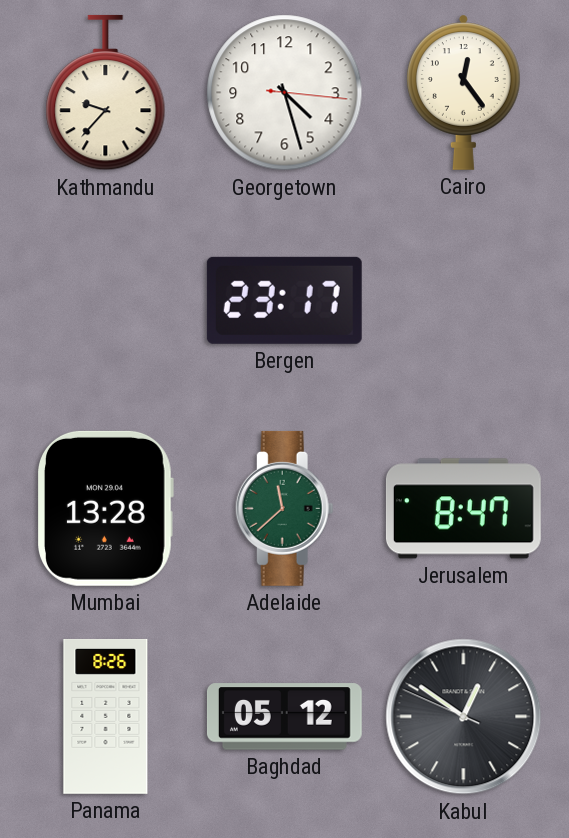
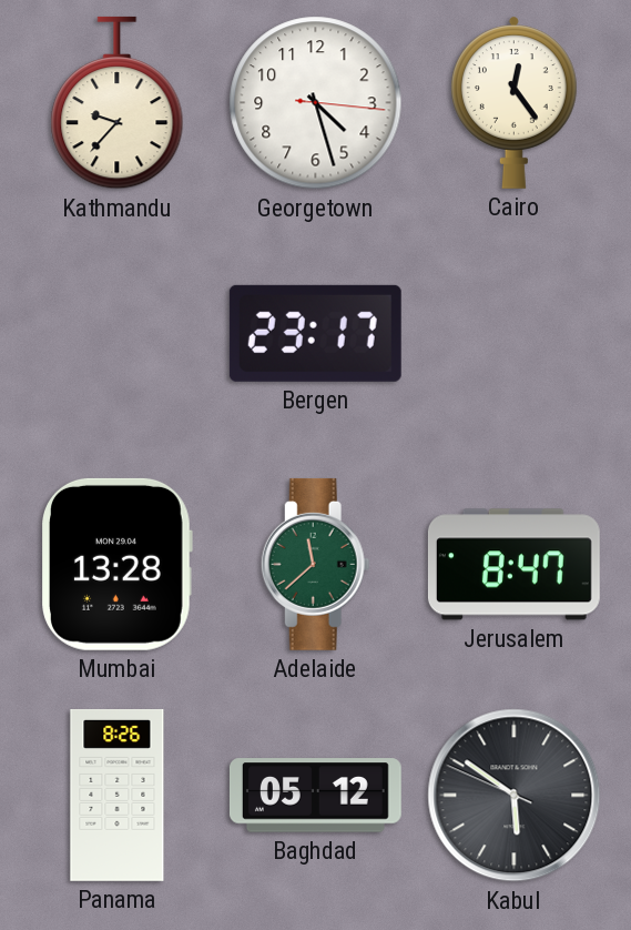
Kabul: 12:50 -> 5:50 (515, 796)
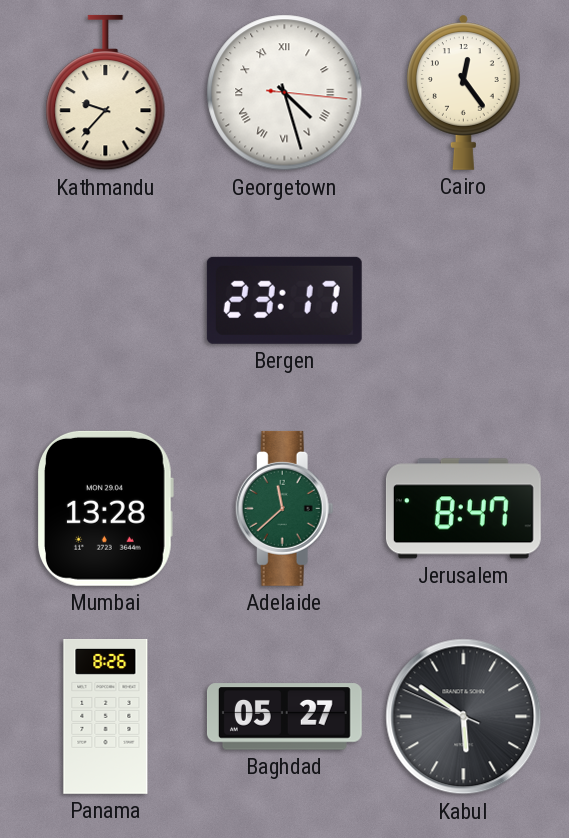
Georgetown numerals: Arabic -> Roman (285, 93)
Baghdad: 05:12 -> 05:27 (284, 717)
